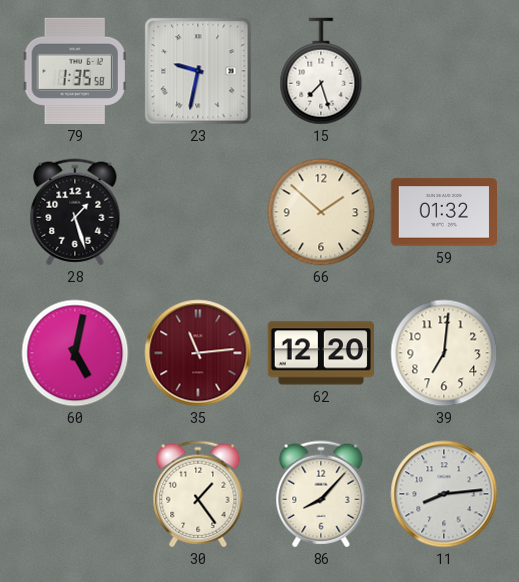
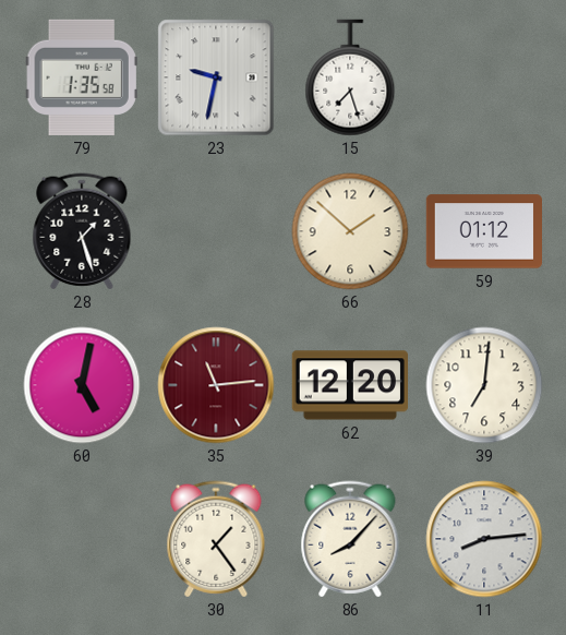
59: 01:32 -> 01:12 (483, 231)
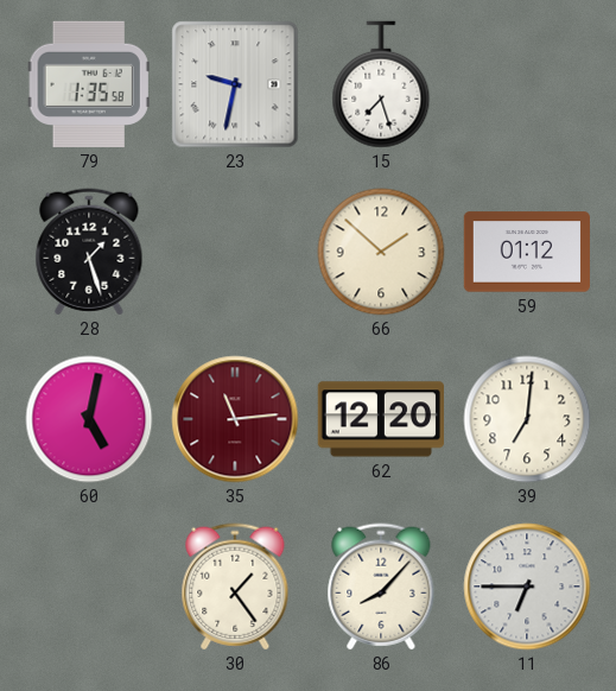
11: 8:14 -> 6:45 (527, 587)
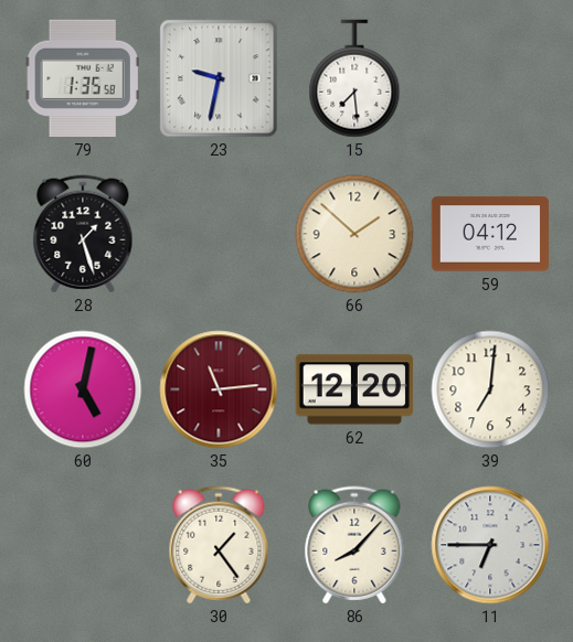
15: 7:27 -> 7:29 (354, 78)
59: 01:12 -> 04:12 (489, 234)
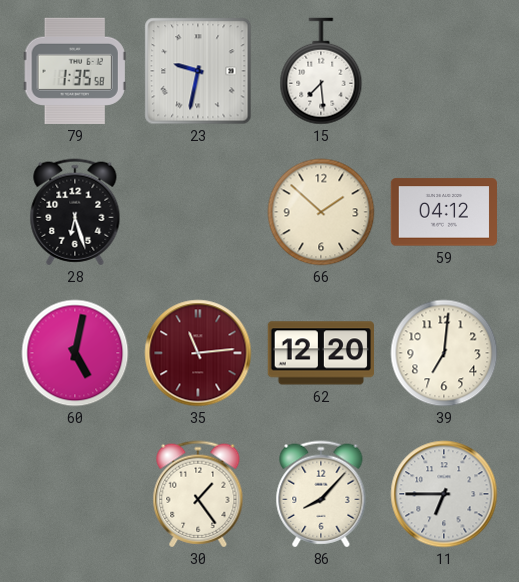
28: 1:27 -> 6:27 (75, 212)
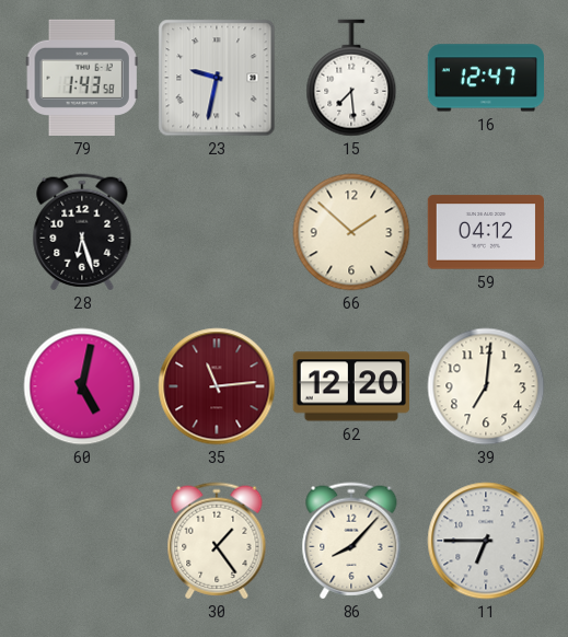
79: 1:35 -> 1:43 (82, 78)
16: none -> 12:47 (485, 78)
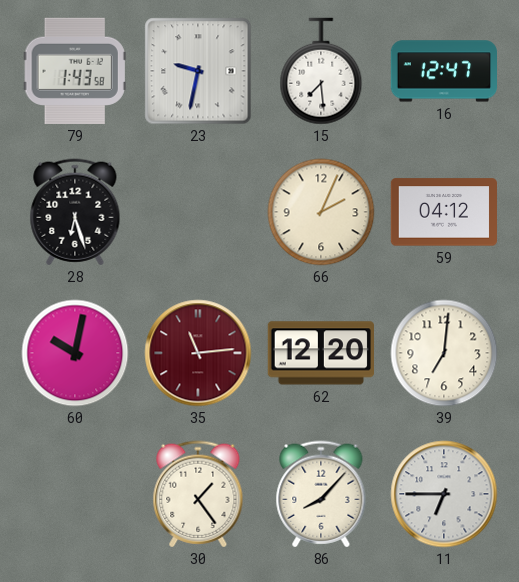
66: 1:52 -> 2:04 (321, 212)
60: 5:02 -> 10:02 (75, 353)
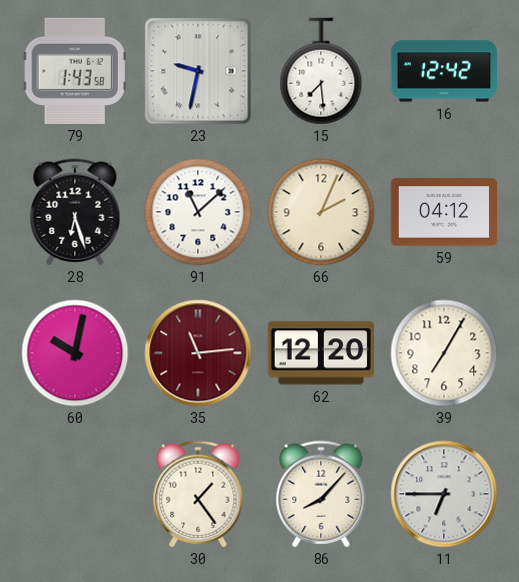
16: 12:47 -> 12:42 (443, 71)
91: none -> 11:08 (198, 212)
39: 7:01 -> 7:05 (444, 353)
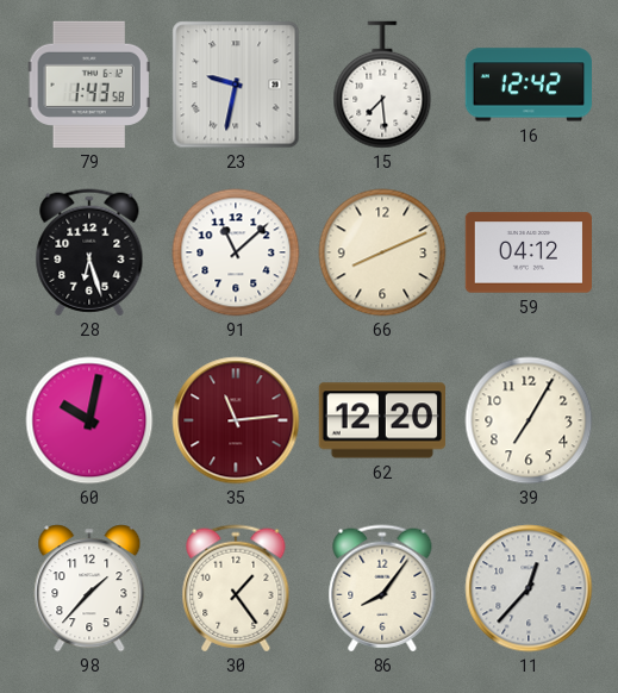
66: 2:04 -> 8:11 (382, 252)
98: none -> 1:37 (89, 588)
86: 8:07 -> 8:06 (382, 588)
11: 6:45 -> 12:37 (529, 588)
